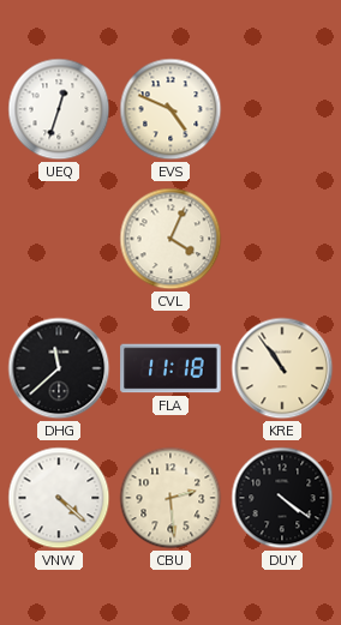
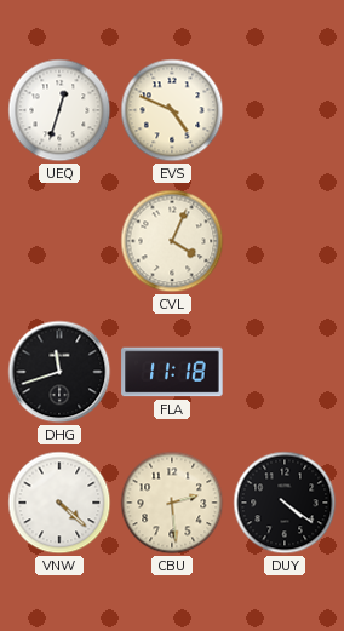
DHG: 11:38 -> 11:42 (59, 372)
KRE: 10:54 -> none (282, 368)
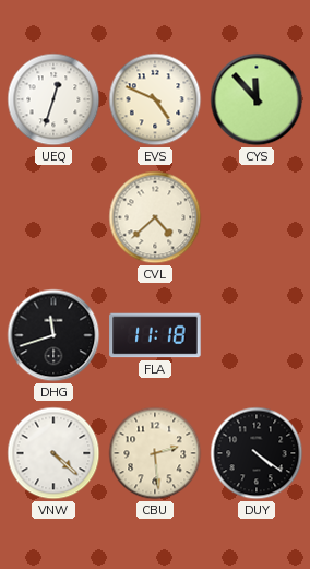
CYS: none -> 11:53 (257, 99)
CVL: 4:04 -> 4:38 (155, 217)
